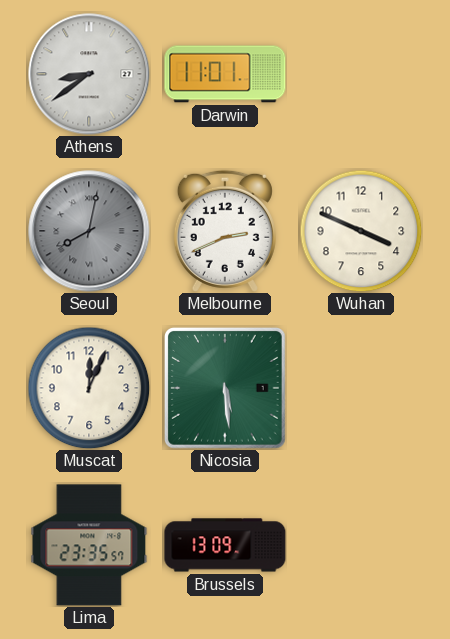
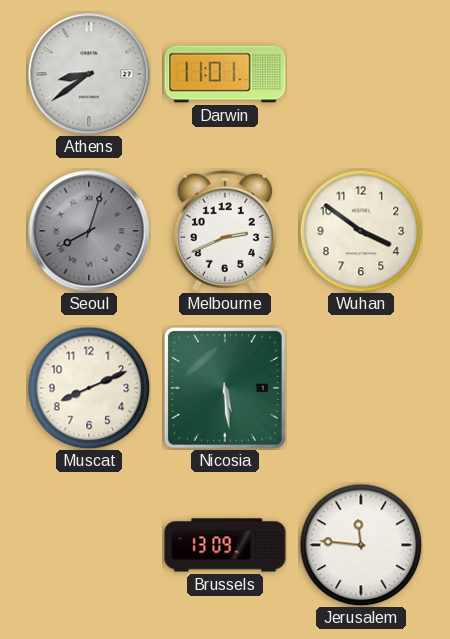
Seoul: 8:02 -> 8:03 (89, 231)
Wuhan: 3:49 -> 3:51 (361, 231)
Muscat: 12:04 -> 8:11 (89, 388)
Lima: 23:35 -> none (89, 545)
Jerusalem: none -> 11:46 (361, 545)
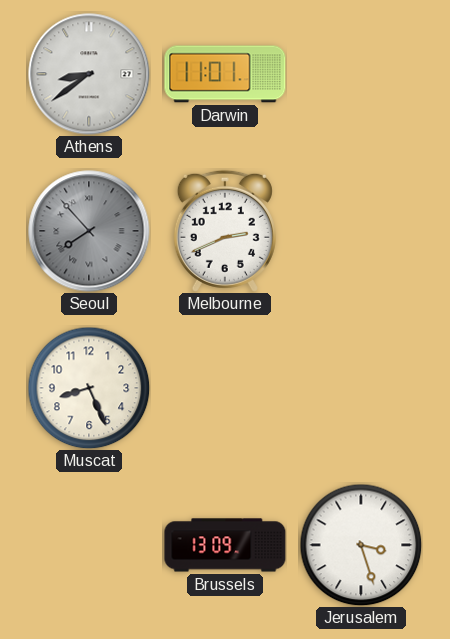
Seoul: 8:03 -> 7:53 (89, 231)
Wuhan: 3:51 -> none (361, 231)
Muscat: 8:11 -> 8:26 (89, 388)
Nicosia: 5:29 -> none (225, 388)
Jerusalem: 11:46 -> 3:27 (361, 545)
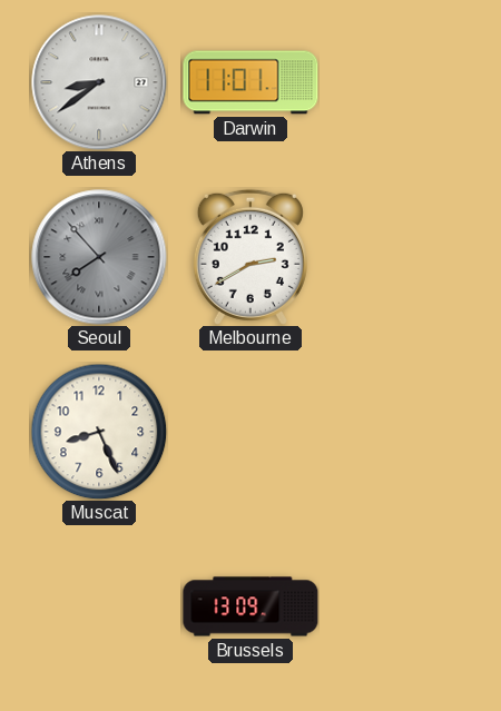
Melbourne: 2:41 -> 2:40 (250, 257)
Jerusalem: 3:27 -> none (361, 545)
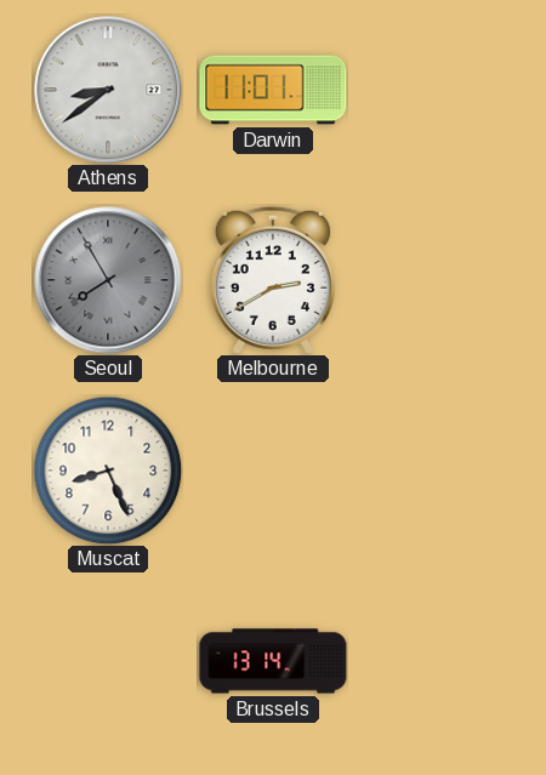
Seoul: 7:53 -> 7:55 (108, 280)
Brussels: 13:09 -> 13:14 (273, 661)
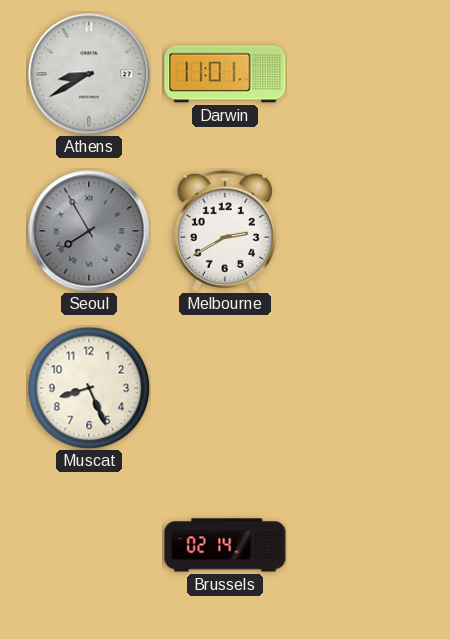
Athens: 8:39 -> 8:40 (89, 74)
Brussels: 13:14 -> 02:14 (225, 545)
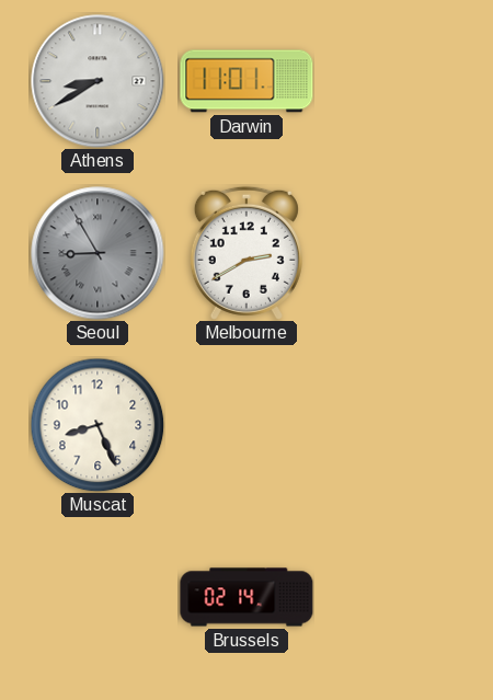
Seoul: 7:55 -> 8:55 (98, 253)
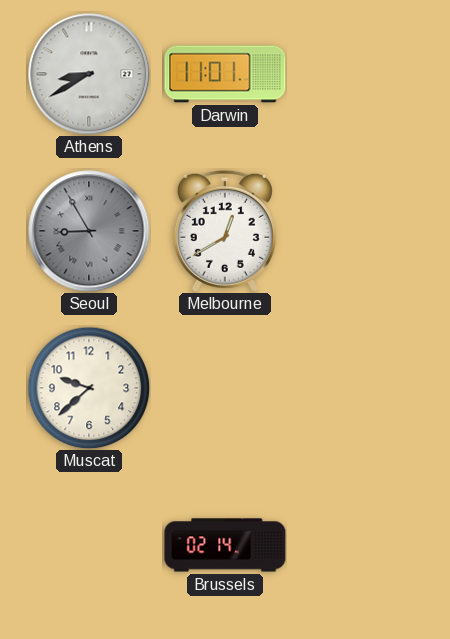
Melbourne: 2:40 -> 12:40 (225, 231)
Muscat: 8:26 -> 9:38 (89, 388)
